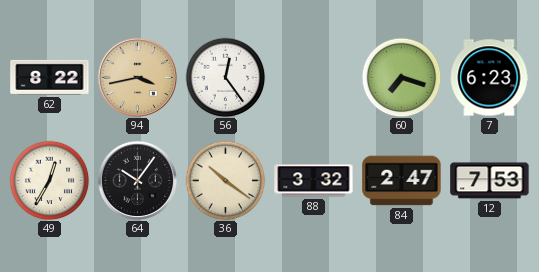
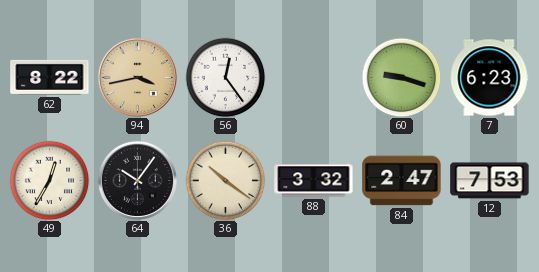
60: 7:18 -> 9:18 (401, 77)
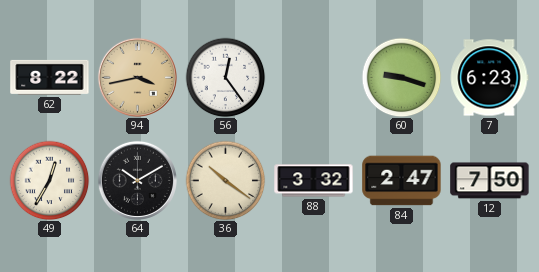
64: 10:06 -> 10:10 (137, 180)
12: 7:53 -> 7:50 (490, 181)
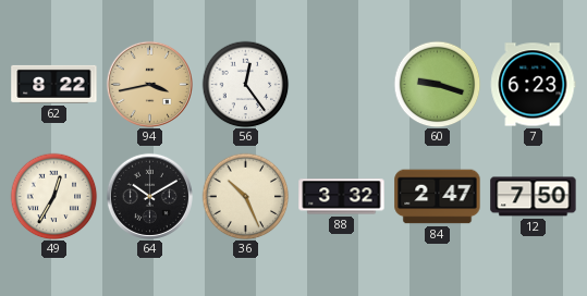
36: 10:21 -> 10:26 (245, 196)
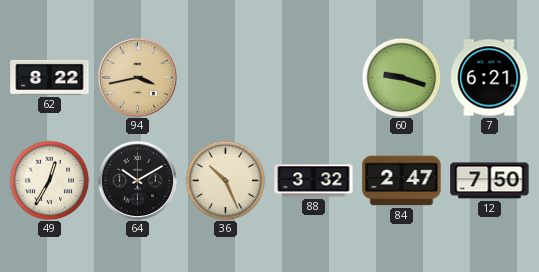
56: 12:24 -> none (245, 84)
7: 6:23 -> 6:21 (489, 78)
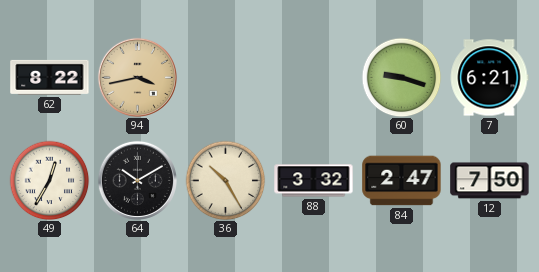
36: 10:26 -> 10:25 (225, 180)
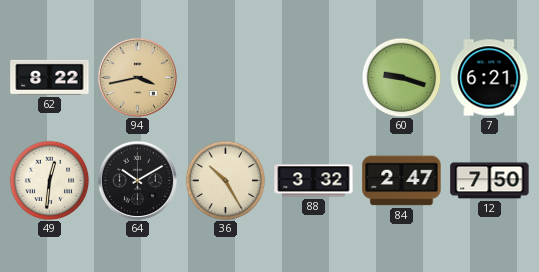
49: 12:35 -> 12:31 (49, 180)
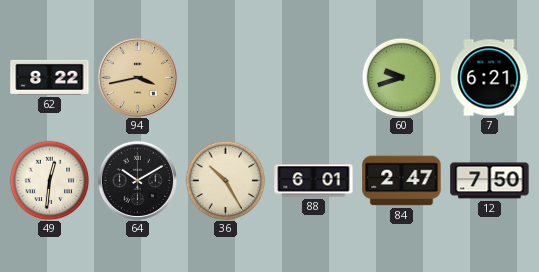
60: 9:18 -> 9:42 (401, 77)
88: 3:32 -> 6:01 (314, 181)
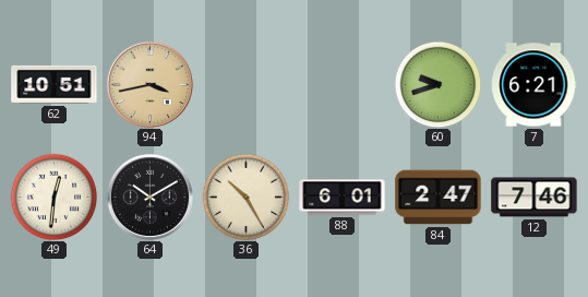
62: 8:22 -> 10:51 (55, 84)
12: 7:50 -> 7:46 (535, 198)
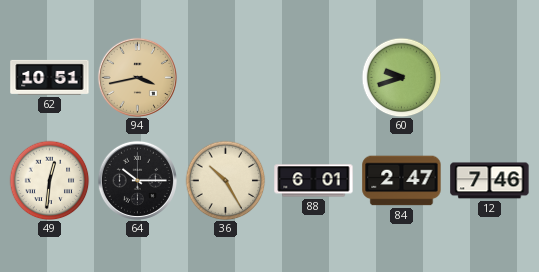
7: 6:21 -> none (533, 85)
64: 10:10 -> 10:15 (137, 180)
